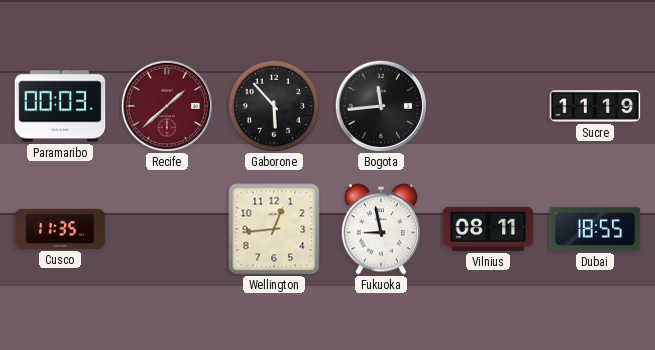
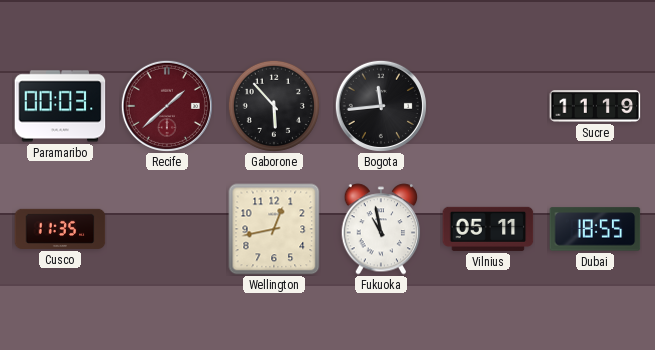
Wellington: 12:44 -> 12:43 (274, 229)
Fukuoka: 8:58 -> 10:58 (381, 229)
Vilnius: 08:11 -> 05:11 (488, 229)
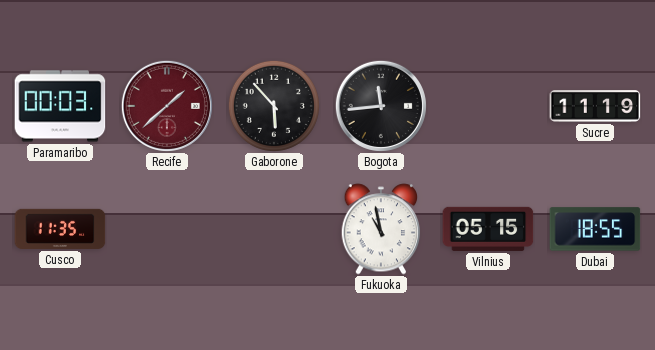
Wellington: 12:43 -> none (274, 229)
Vilnius: 05:11 -> 05:15 (488, 229)
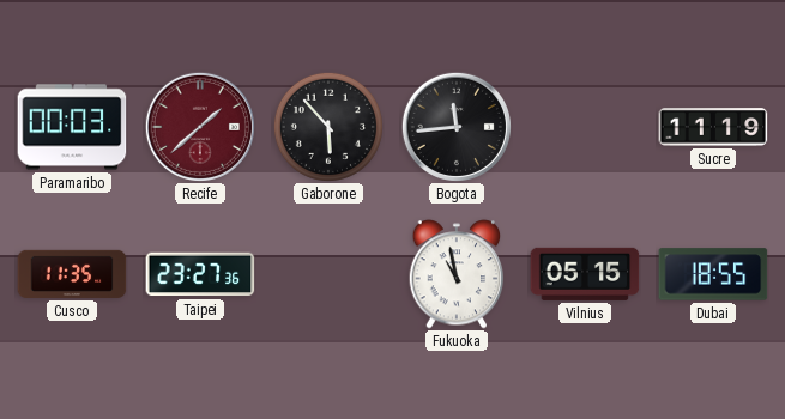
Taipei: none -> 23:27 (200, 274)
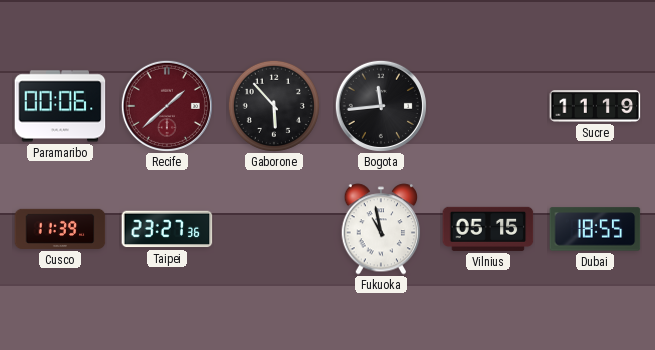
Paramaribo: 00:03 -> 00:06 (60, 106)
Cusco: 11:35 -> 11:39 (60, 229)
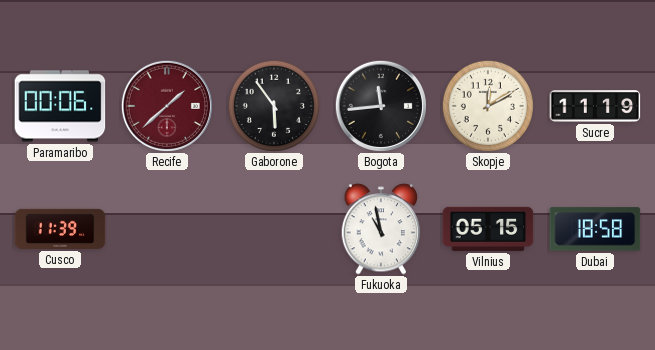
Gaborone: 5:53 -> 5:54 (274, 106)
Skopje: none -> 12:10 (488, 106)
Taipei: 23:27 -> none (167, 229)
Dubai: 18:55 -> 18:58 (595, 229)
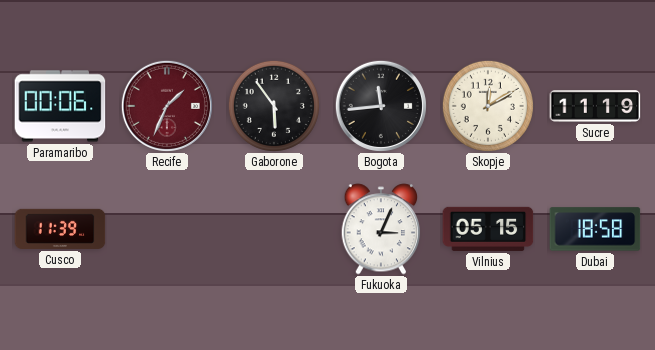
Recife: 1:38 -> 1:34 (167, 106)
Fukuoka: 10:58 -> 3:04 (381, 229)
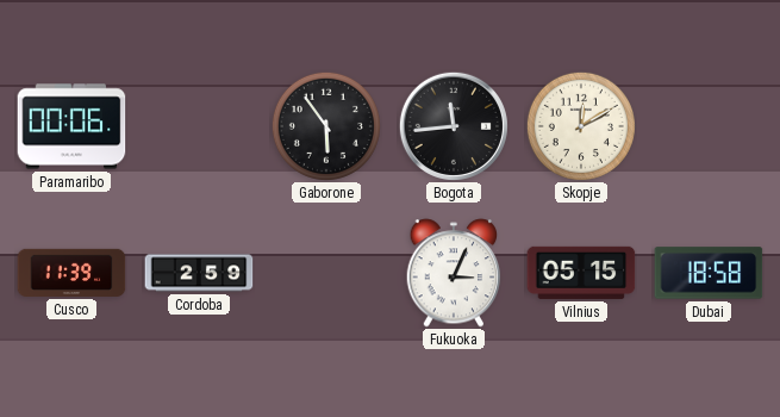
Recife: 1:34 -> none (167, 106)
Sucre: 11:19 -> none (595, 106)
Cordoba: none -> 2:59 (199, 273)
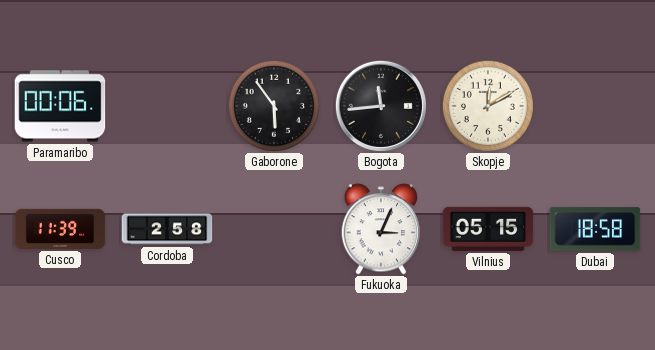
Cordoba: 2:59 -> 2:58 (167, 229)
